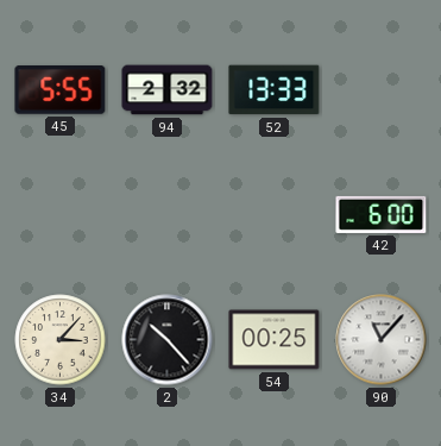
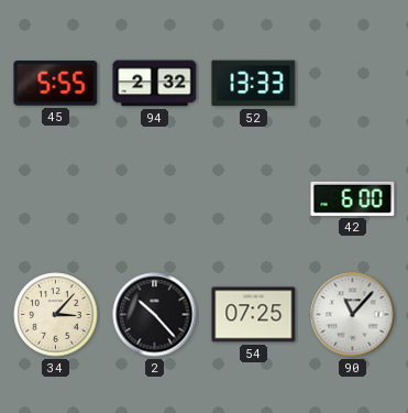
54: 00:25 -> 07:25 (254, 315)
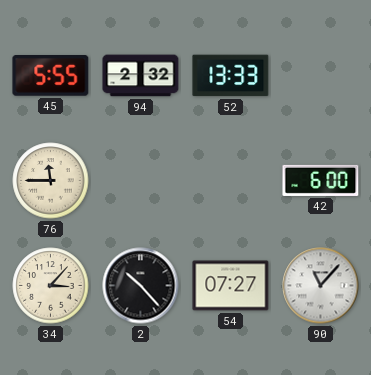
76: none -> 11:45 (51, 181)
54: 07:25 -> 07:27 (231, 286)
